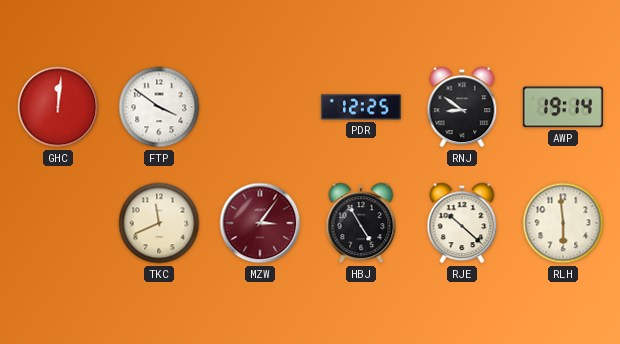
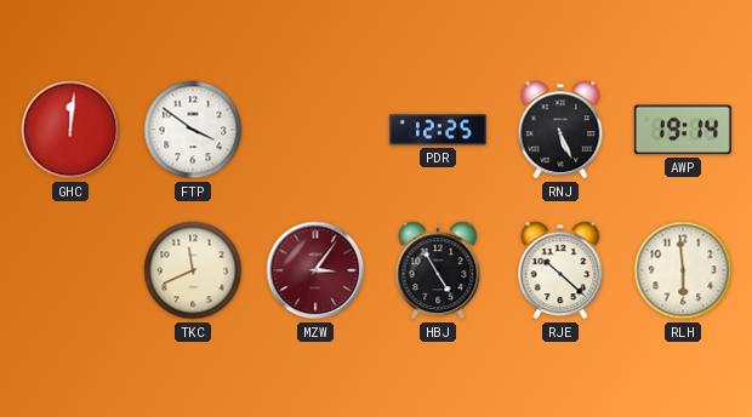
RNJ: 8:51 -> 5:26 (560, 130)
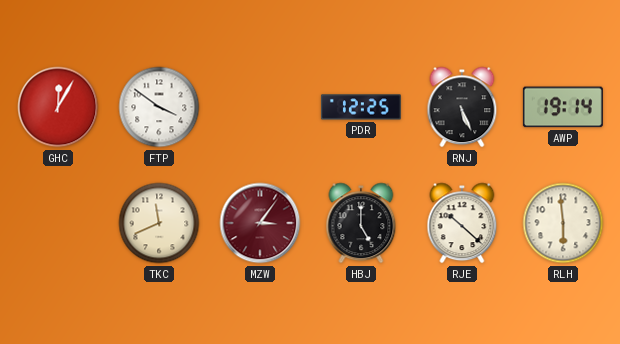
GHC: 12:01 -> 12:05 (58, 107)
HBJ: 4:55 -> 5:00 (361, 223)
